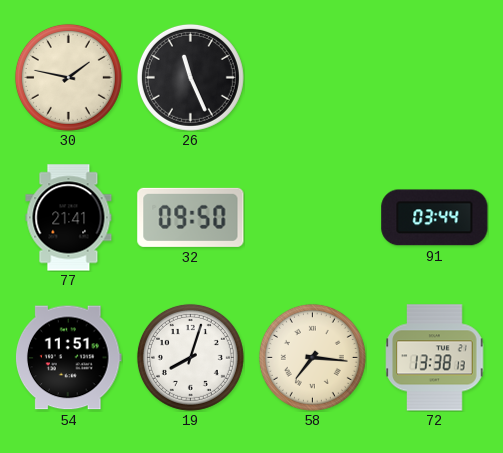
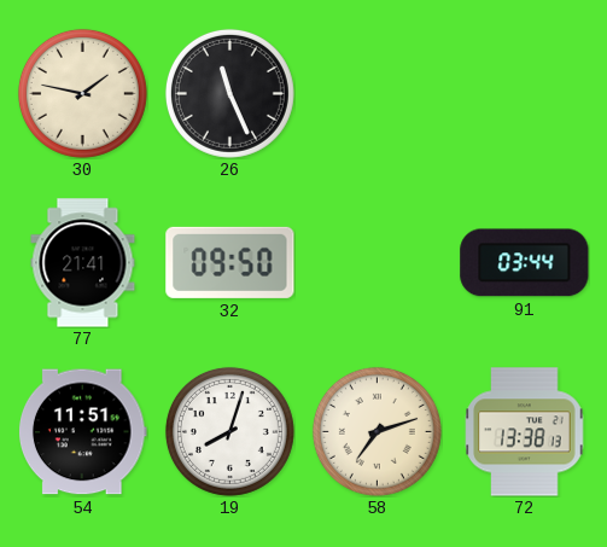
58: 7:16 -> 7:12 (377, 431)
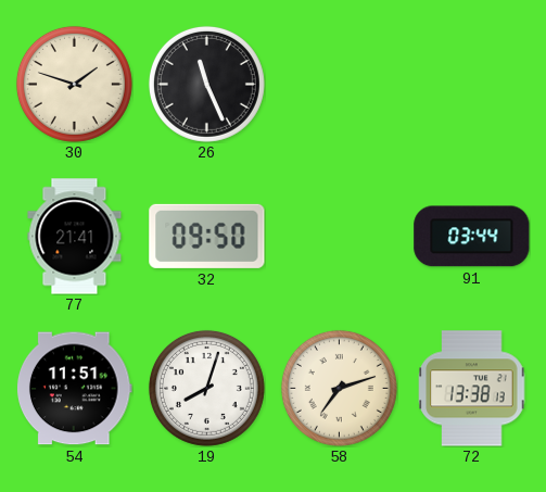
30: 1:47 -> 1:48 (74, 84)
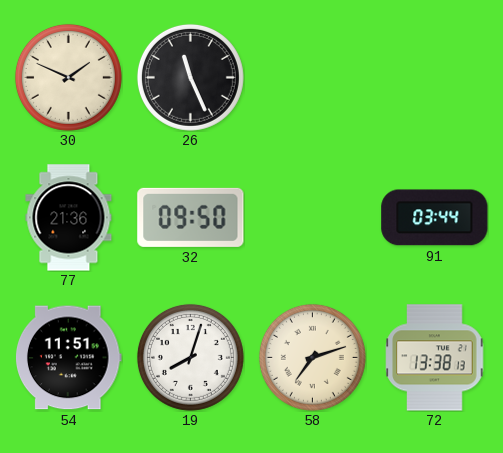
30: 1:48 -> 1:49 (68, 77)
77: 21:41 -> 21:36 (69, 218)
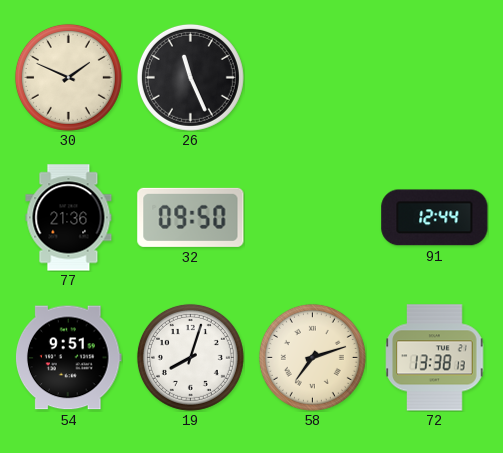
91: 03:44 -> 12:44 (435, 218)
54: 11:51 -> 9:51 (69, 358)
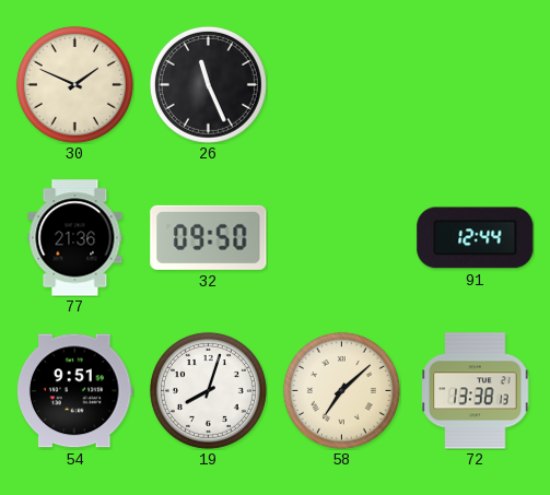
58: 7:12 -> 7:08 (341, 390)
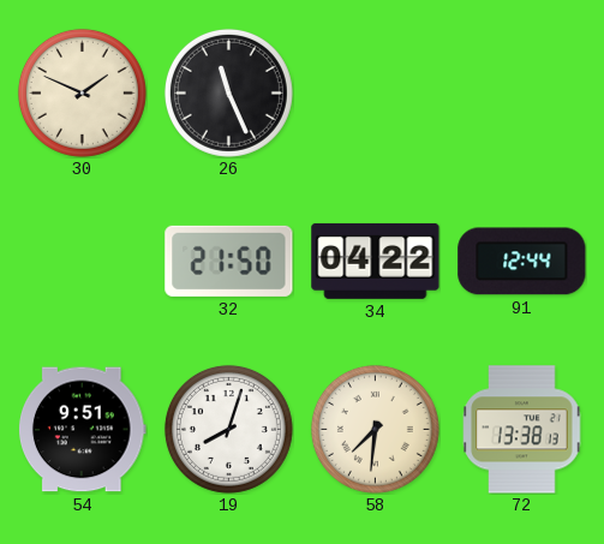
77: 21:36 -> none (75, 238)
32: 09:50 -> 21:50 (229, 261)
34: none -> 04:22 (376, 261)
58: 7:08 -> 7:31 (375, 429)
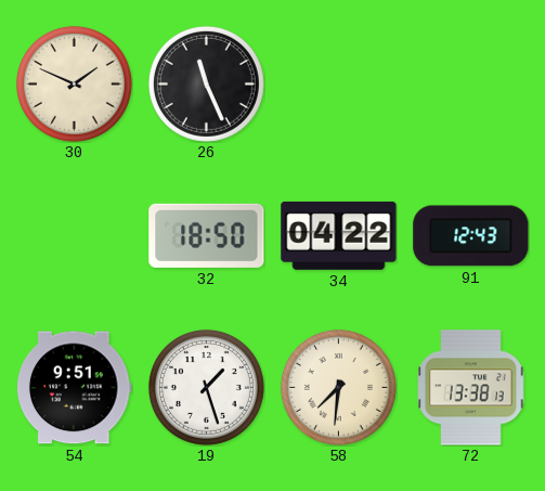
32: 21:50 -> 18:50 (207, 235)
91: 12:44 -> 12:43 (471, 236)
19: 8:03 -> 1:27 (206, 387)
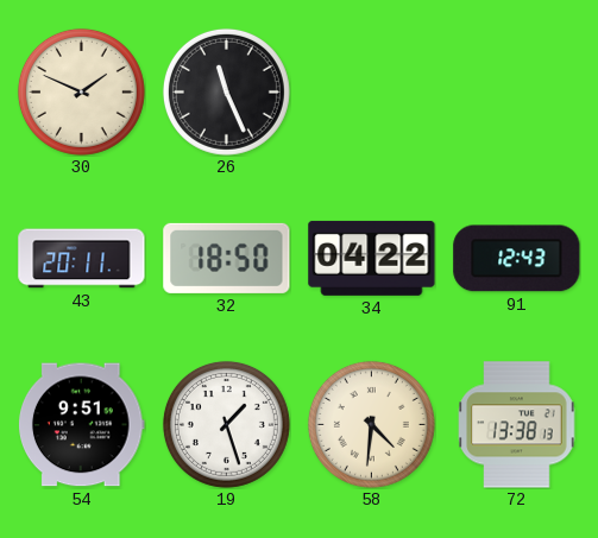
43: none -> 20:11 (82, 259)
58: 7:31 -> 4:31 (371, 424)
